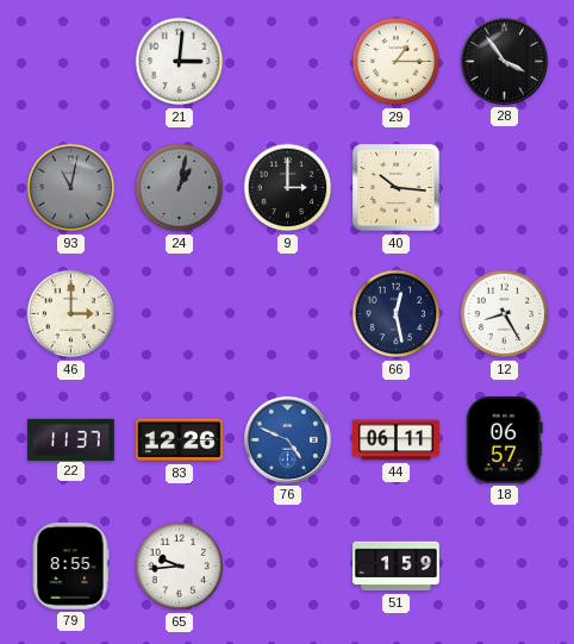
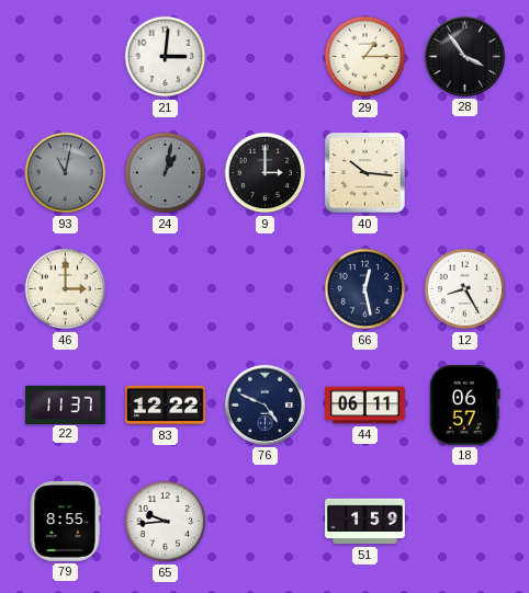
83: 12:26 -> 12:22 (166, 406)
76 dial: blue -> navy (264, 404)
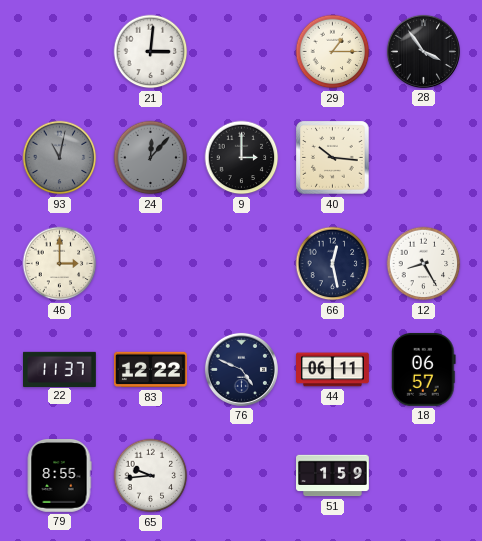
24: 1:02 -> 12:07 (151, 158)
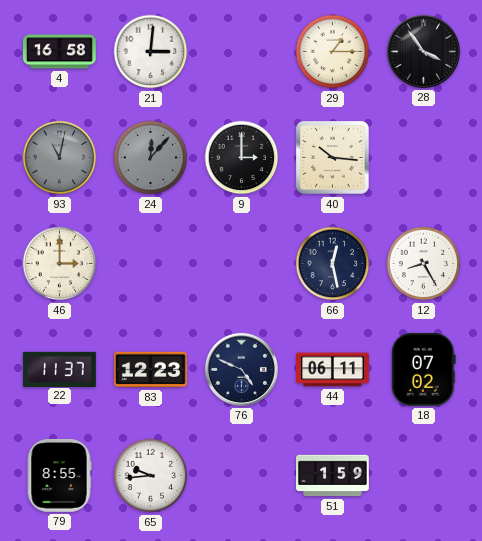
4: none -> 16:58 (60, 52)
83: 12:22 -> 12:23 (151, 370)
18: 06:57 -> 07:02 (424, 369)
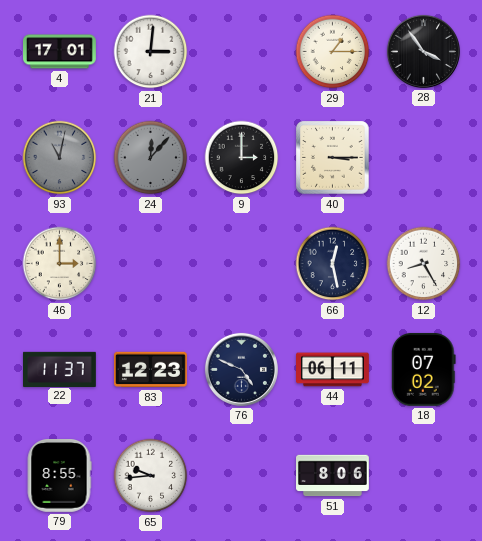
4: 16:58 -> 17:01 (60, 52)
40: 10:16 -> 3:15 (333, 158)
51: 1:59 -> 8:06 (333, 476)
